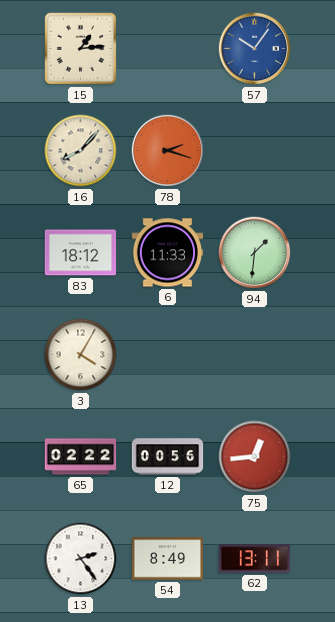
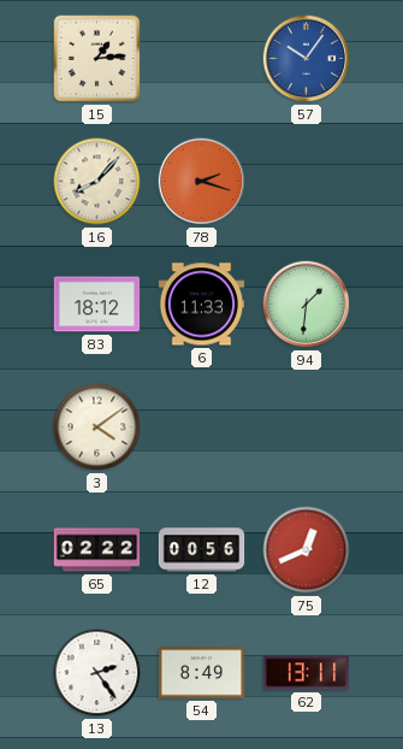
3: 4:05 -> 4:09 (97, 427)
75: 12:44 -> 12:41 (307, 550)
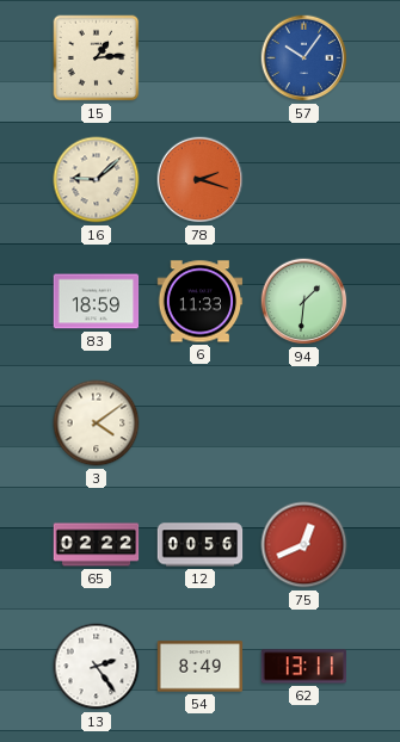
16: 8:07 -> 9:08 (97, 180)
83: 18:12 -> 18:59 (97, 302)
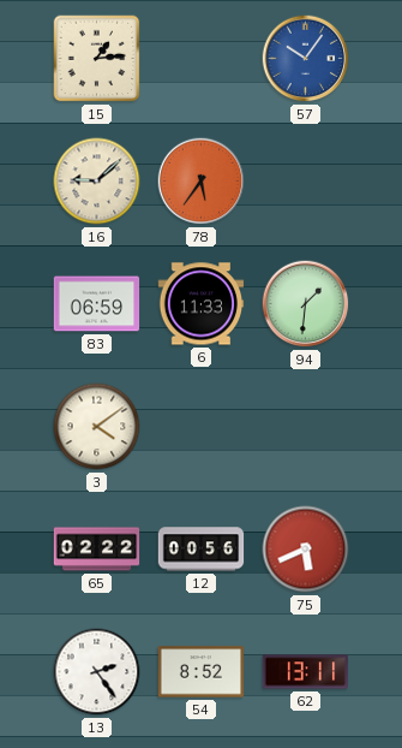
78: 2:18 -> 5:36 (202, 182)
83: 18:59 -> 06:59 (97, 304)
75: 12:41 -> 5:41 (306, 550)
54: 8:49 -> 8:52 (202, 672)
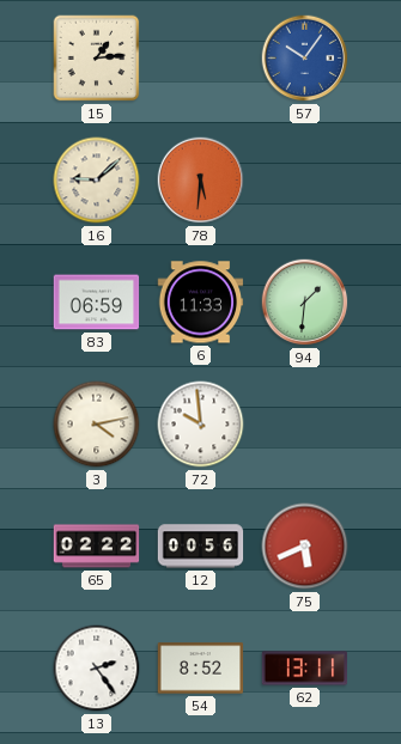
78: 5:36 -> 5:31 (201, 181)
3: 4:09 -> 4:13 (97, 425)
72: none -> 9:59 (201, 425)
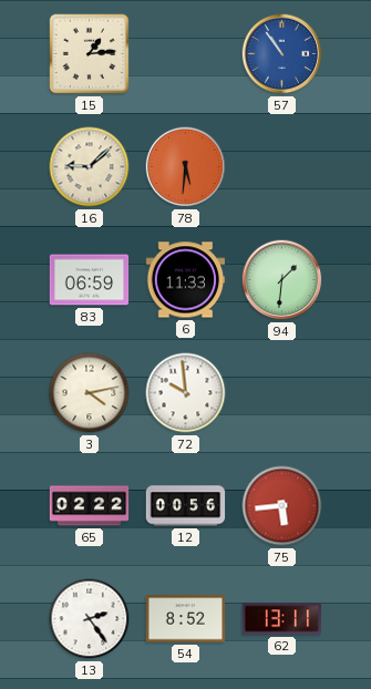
57: 10:06 -> 10:54 (282, 54)
75: 5:41 -> 5:44 (282, 506)
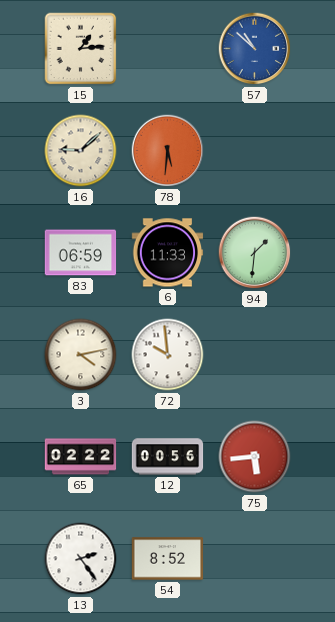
57: 10:54 -> 10:52 (255, 49)
62: 13:11 -> none (282, 619)
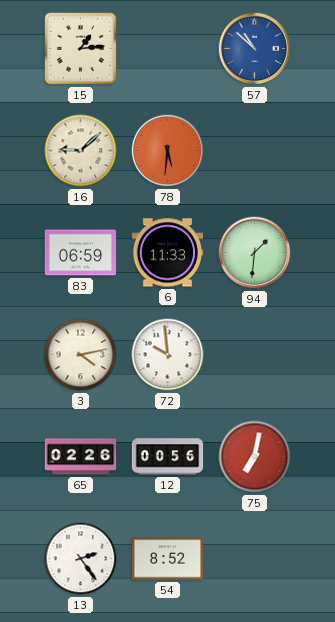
65: 02:22 -> 02:26 (81, 457)
75: 5:44 -> 7:02 (255, 457)
